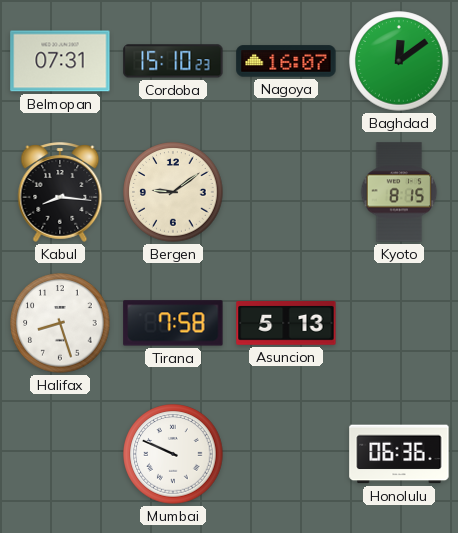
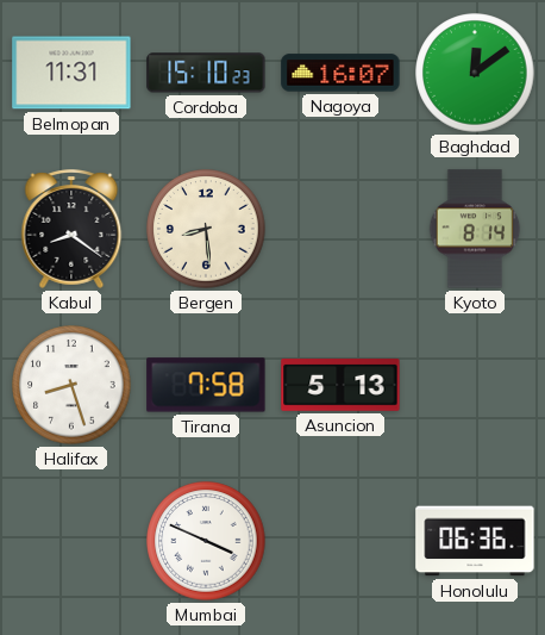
Belmopan: 07:31 -> 11:31 (71, 73)
Kabul: 8:16 -> 8:21 (71, 229)
Bergen: 9:09 -> 8:29 (206, 229)
Kyoto: 8:15 -> 8:14 (475, 229)
Mumbai: 9:49 -> 3:49 (206, 541)
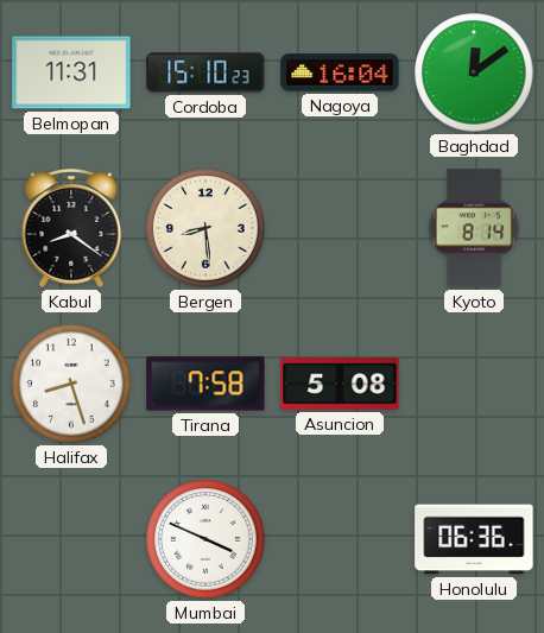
Nagoya: 16:07 -> 16:04 (340, 72)
Asuncion: 5:13 -> 5:08 (340, 384)
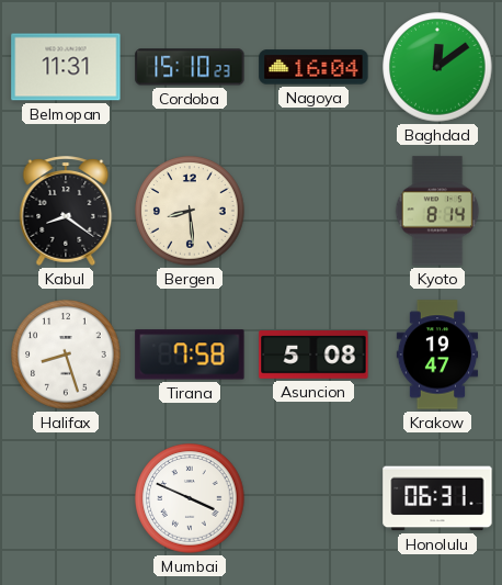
Krakow: none -> 19:47 (437, 355)
Honolulu: 06:36 -> 06:31 (437, 498)
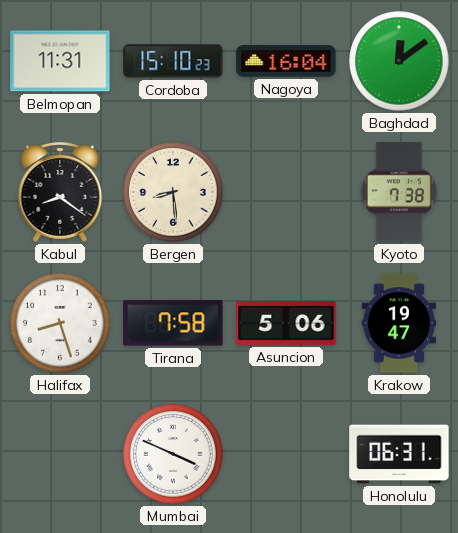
Kyoto: 8:14 -> 7:38 (399, 192)
Asuncion: 5:08 -> 5:06 (286, 323)
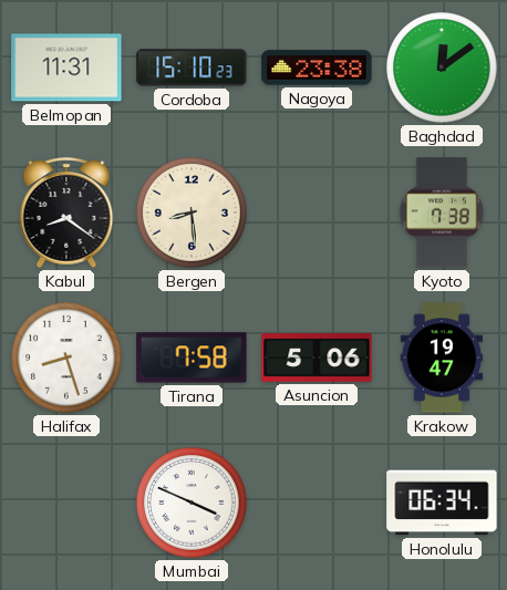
Nagoya: 16:04 -> 23:38 (317, 68)
Honolulu: 06:31 -> 06:34 (442, 503)
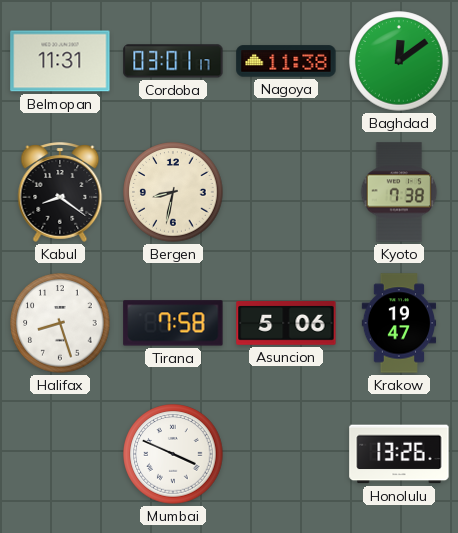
Cordoba: 15:10 -> 03:01 (173, 61)
Nagoya: 23:38 -> 11:38 (286, 61)
Bergen: 8:29 -> 8:32 (173, 192)
Honolulu: 06:34 -> 13:26 (399, 454)
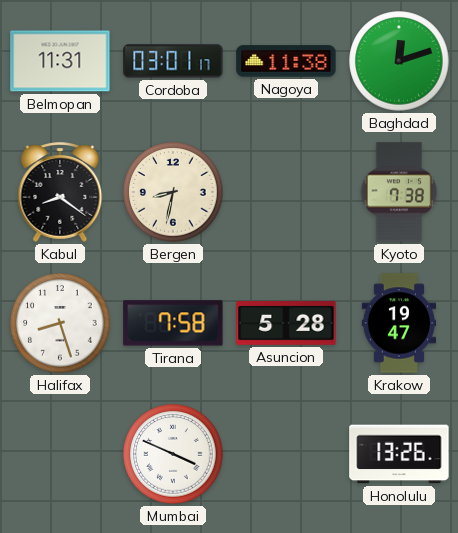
Baghdad: 12:09 -> 12:12 (399, 61)
Asuncion: 5:06 -> 5:28 (286, 323)
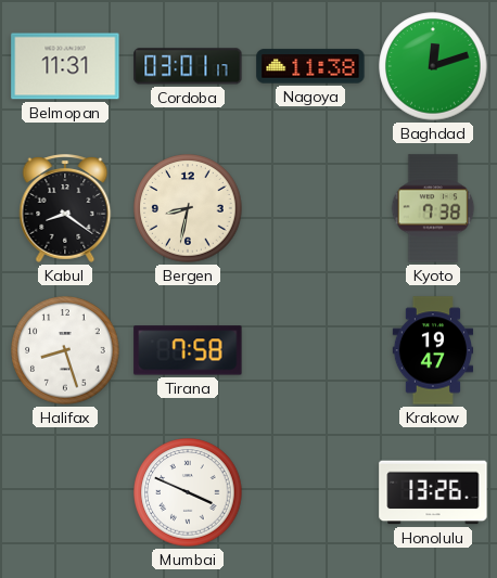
Asuncion: 5:28 -> none (286, 323)
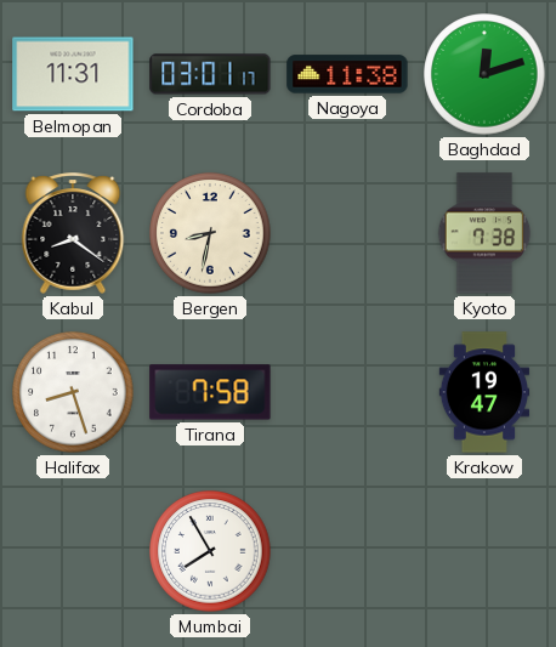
Mumbai: 3:49 -> 7:55 (210, 551)
Honolulu: 13:26 -> none (433, 492)
